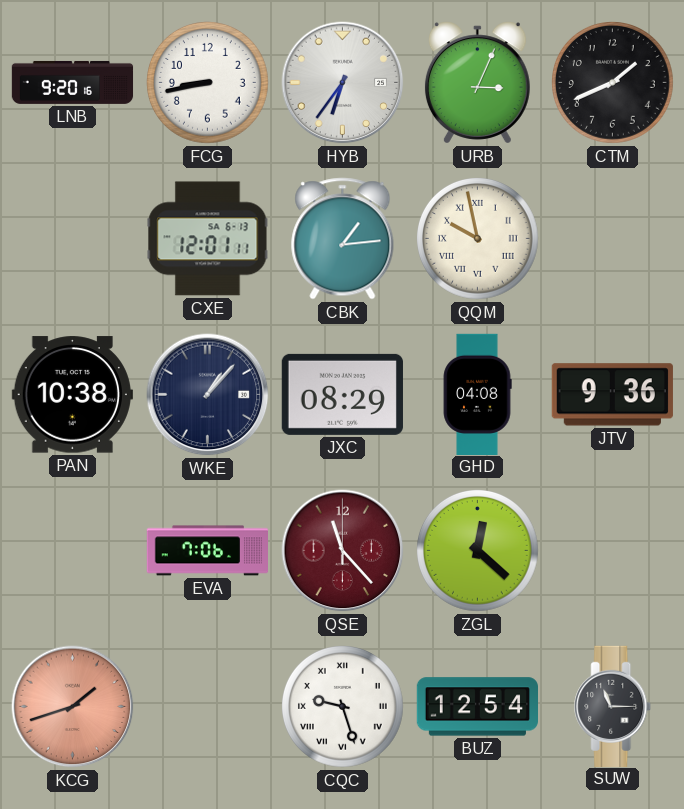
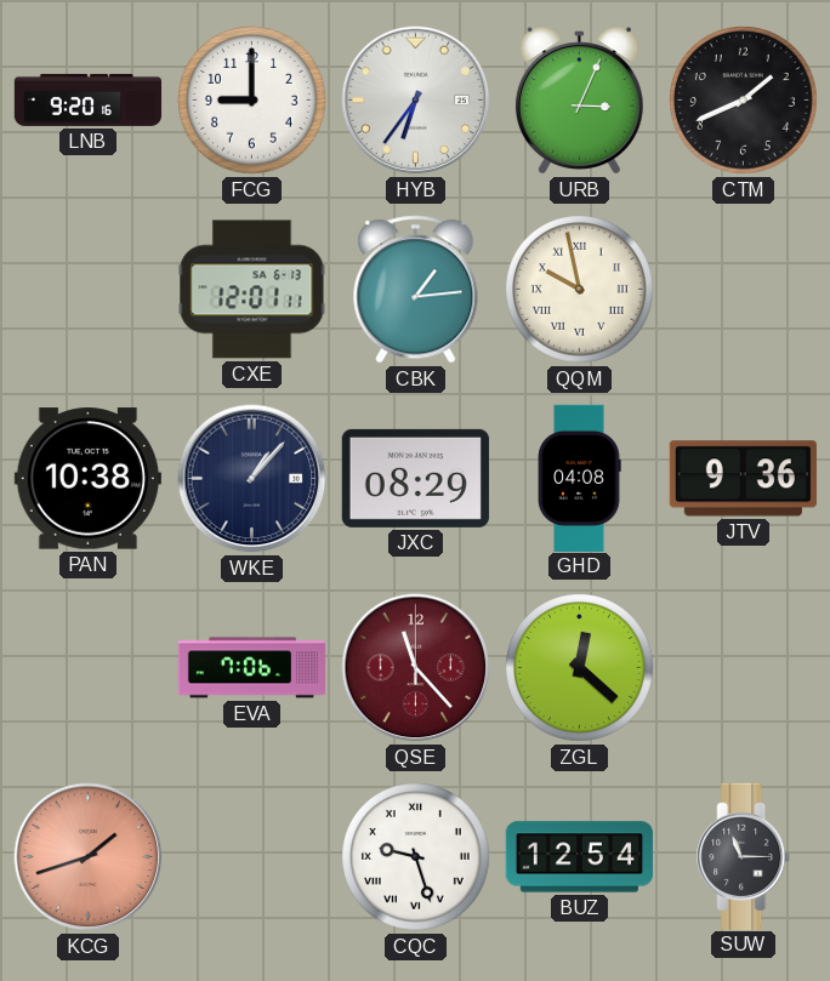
FCG: 8:43 -> 9:00 (252, 101)
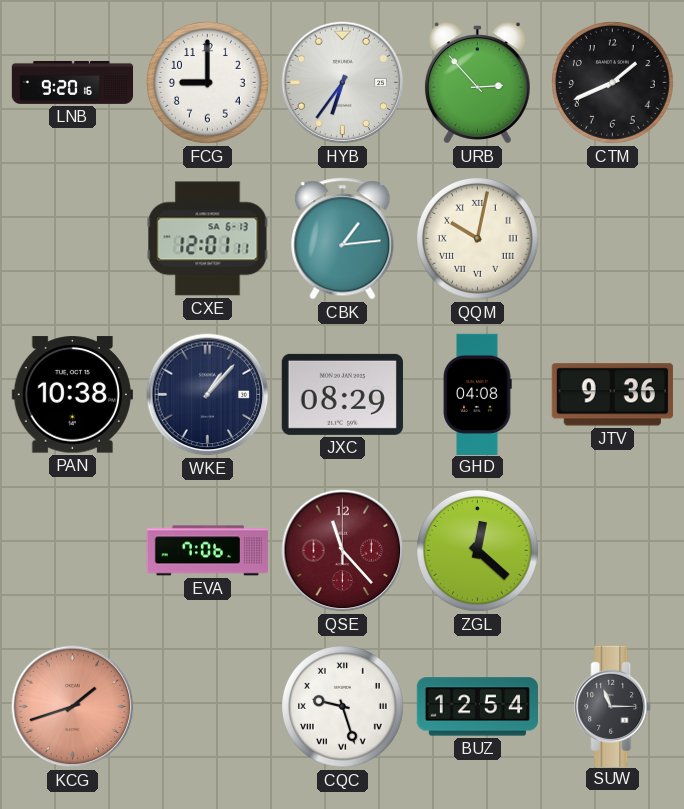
URB: 3:04 -> 2:53 (477, 83)
QQM: 9:58 -> 10:02 (478, 239)
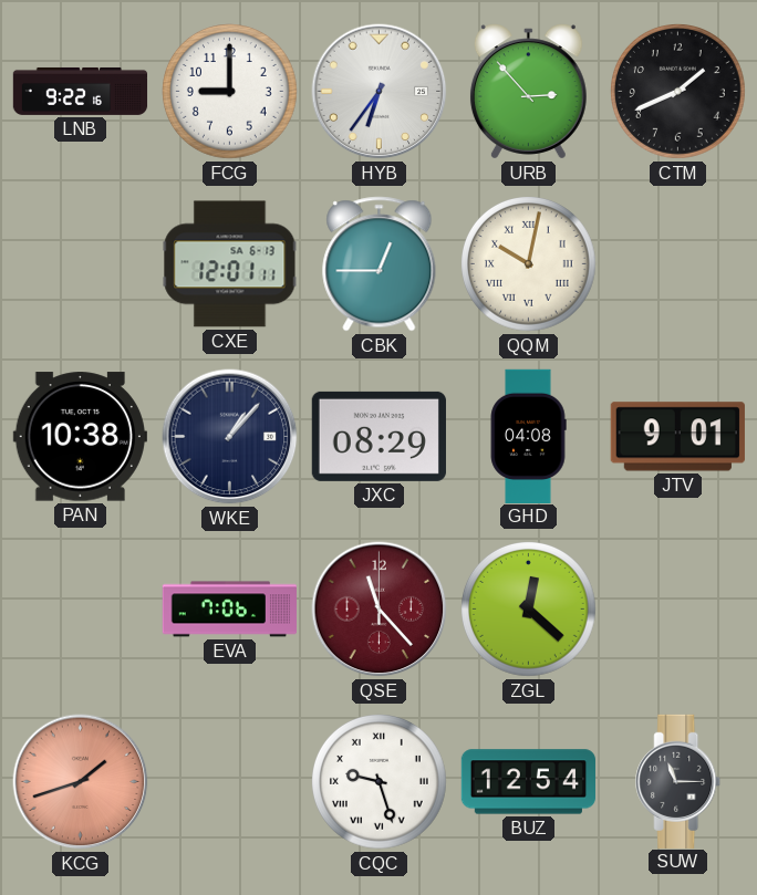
LNB: 9:20 -> 9:22 (81, 91)
CBK: 1:14 -> 12:45 (380, 264)
JTV: 9:36 -> 9:01 (677, 437)
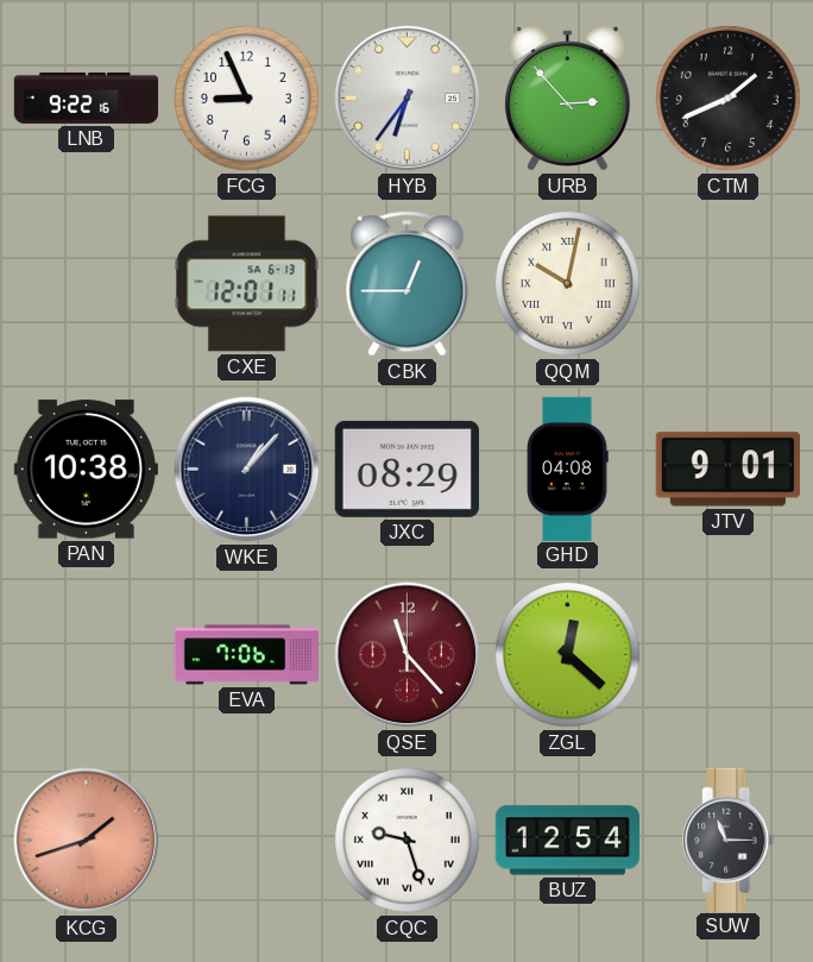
FCG: 9:00 -> 8:56 (247, 99)
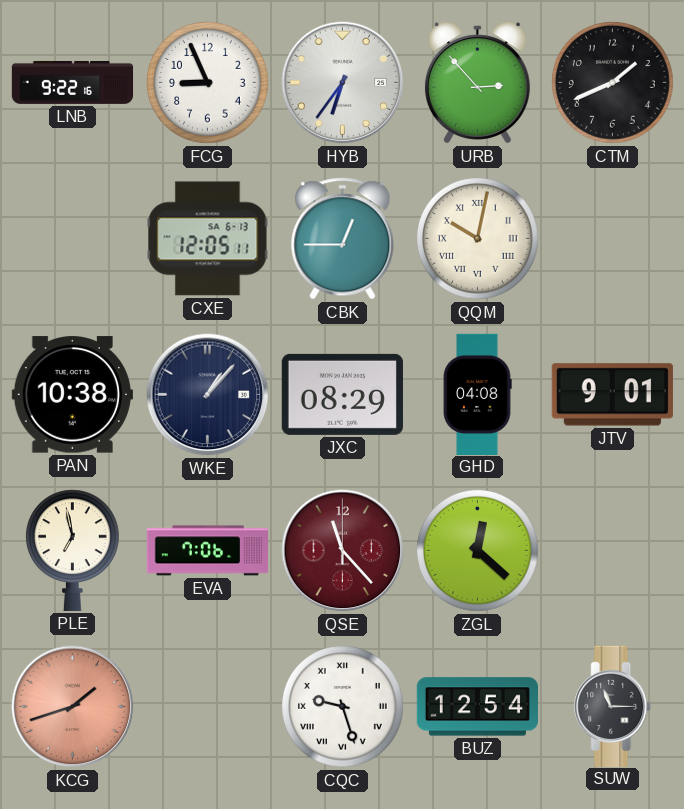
CXE: 12:01 -> 12:05 (208, 239)
PLE: none -> 6:58 (72, 550)
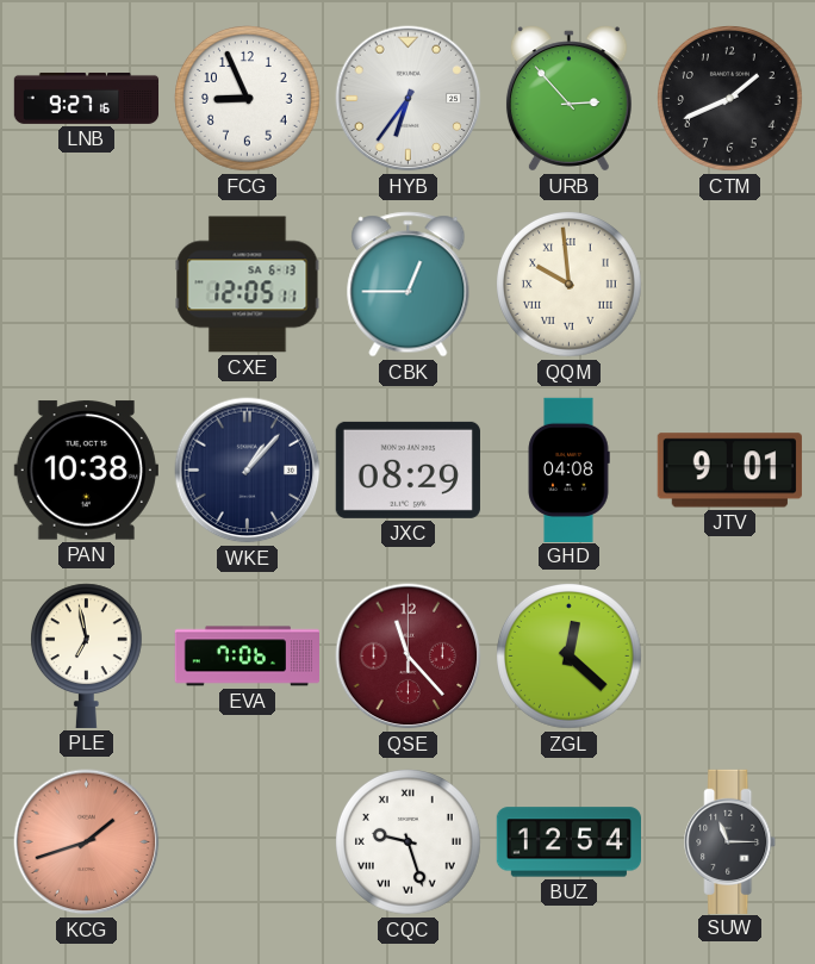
LNB: 9:22 -> 9:27 (87, 98)
QQM: 10:02 -> 9:59 (570, 285)
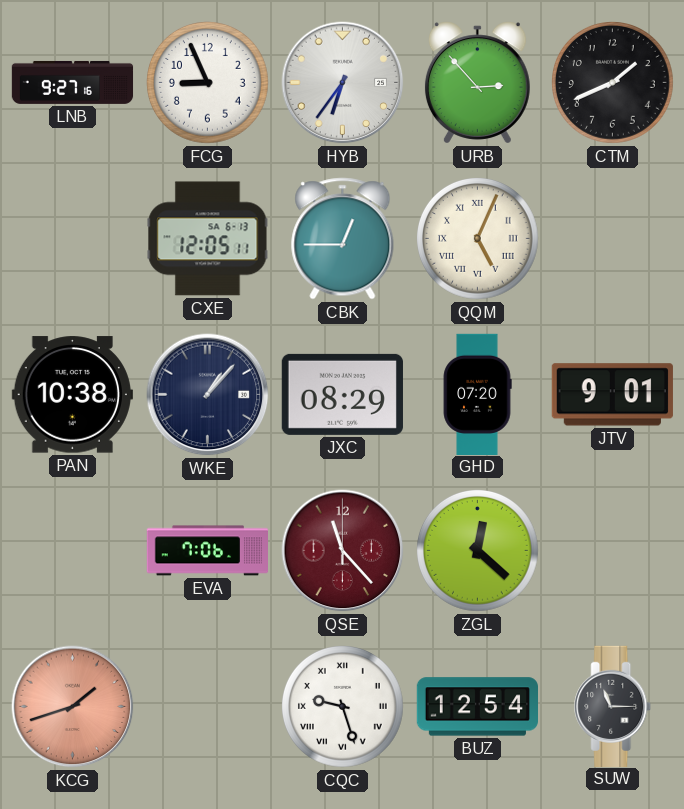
QQM: 9:59 -> 5:04 (478, 239)
GHD: 04:08 -> 07:20 (477, 394)
PLE: 6:58 -> none (86, 655)
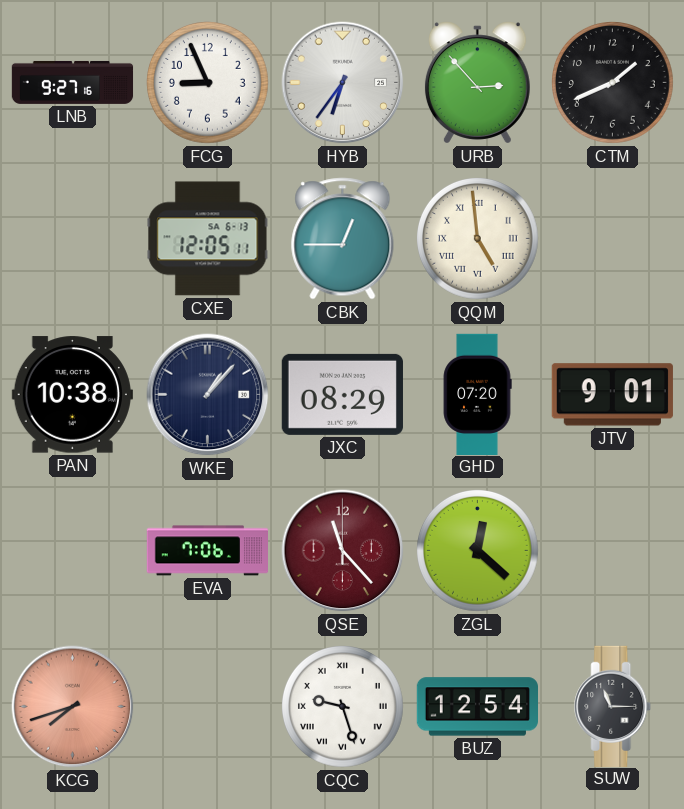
QQM: 5:04 -> 4:59 (478, 239)
KCG: 1:42 -> 7:42 (73, 707)
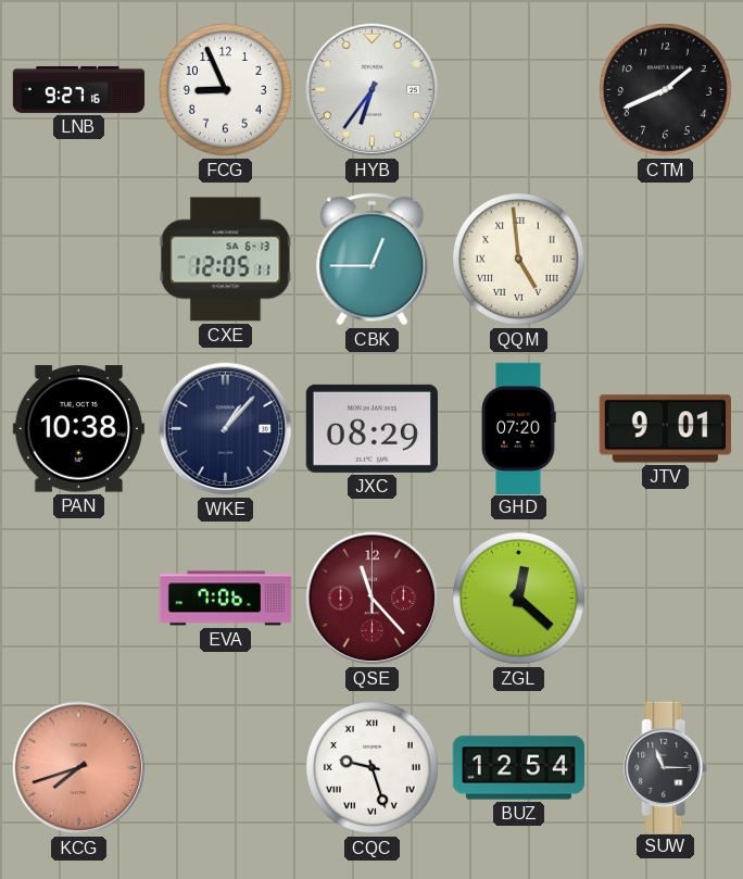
URB: 2:53 -> none (477, 83)
